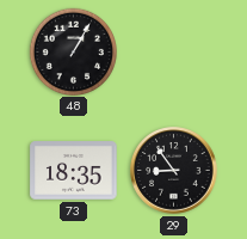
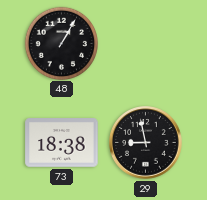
73: 18:35 -> 18:38 (62, 143)
29: 8:54 -> 8:58 (146, 143)
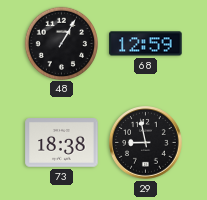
68: none -> 12:59 (146, 44)
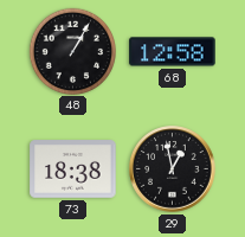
68: 12:59 -> 12:58 (173, 52)
29: 8:58 -> 12:58 (173, 169)
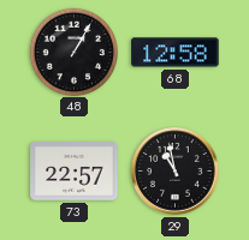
73: 18:38 -> 22:57 (75, 172)
29: 12:58 -> 10:58 (176, 172)
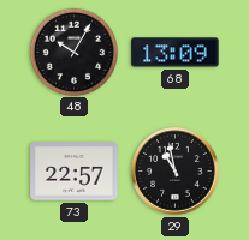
48: 1:05 -> 10:05 (73, 52)
68: 12:58 -> 13:09 (176, 53)
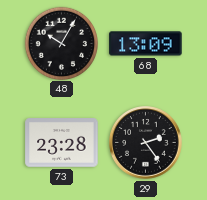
73: 22:57 -> 23:28 (62, 143)
29: 10:58 -> 2:24 (146, 143)
